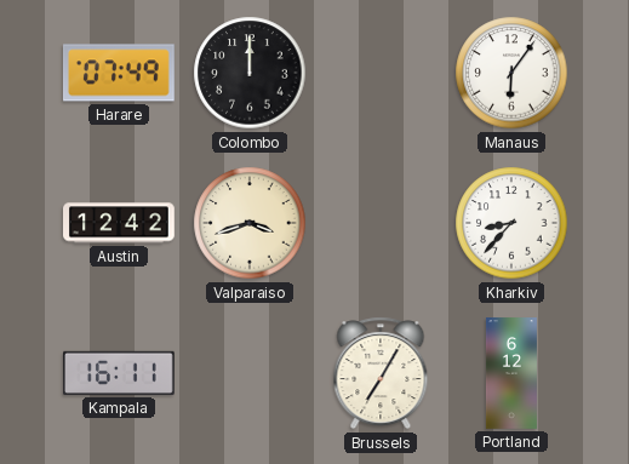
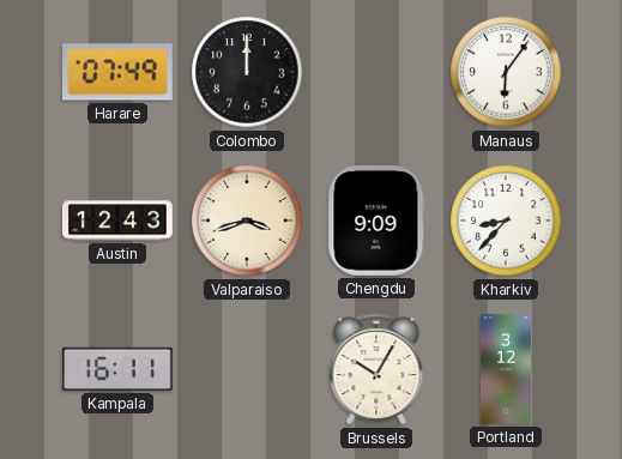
Austin: 12:42 -> 12:43 (119, 221)
Chengdu: none -> 9:09 (376, 222)
Brussels: 7:05 -> 10:05 (376, 369)
Portland: 6:12 -> 3:12 (506, 369)
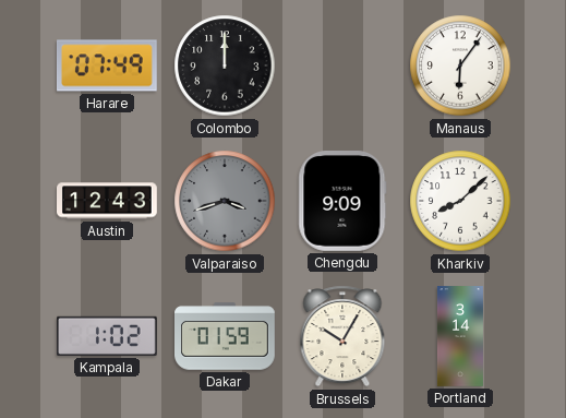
Valparaiso dial: cream -> grey (225, 201)
Kharkiv: 8:37 -> 8:08 (460, 201)
Kampala: 16:11 -> 1:02 (108, 336)
Dakar: none -> 01:59 (226, 336)
Portland: 3:12 -> 3:14 (460, 336)
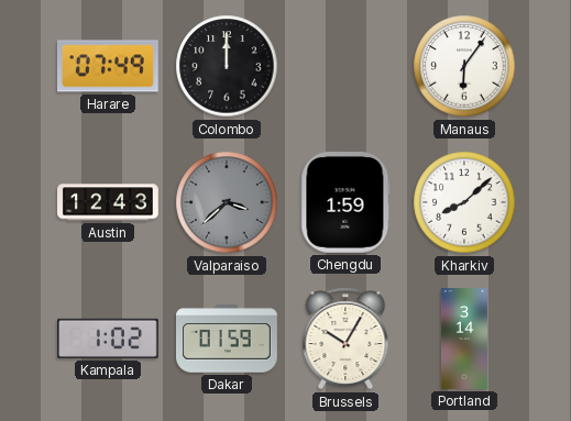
Valparaiso: 3:42 -> 3:38 (227, 202)
Chengdu: 9:09 -> 1:59 (345, 203)
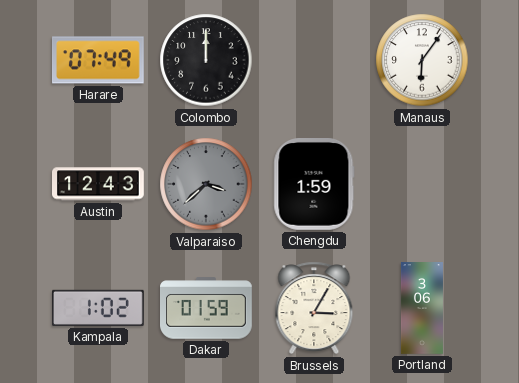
Kharkiv: 8:08 -> none (464, 202)
Brussels: 10:05 -> 3:05 (314, 308)
Portland: 3:14 -> 3:06 (422, 308)
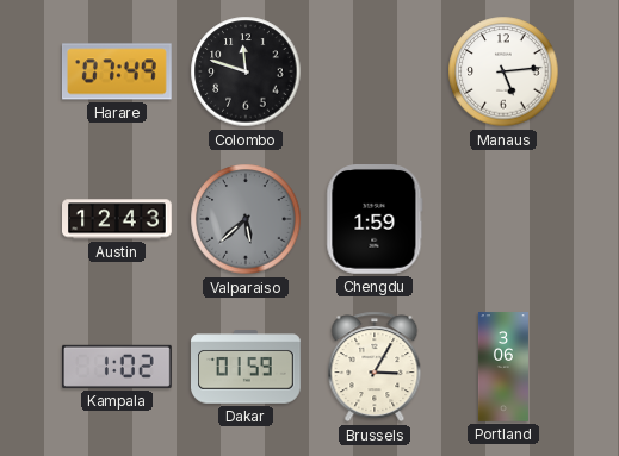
Colombo: 12:00 -> 11:48 (246, 71)
Manaus: 6:06 -> 5:14 (503, 71)
Valparaiso: 3:38 -> 5:38 (246, 219)
